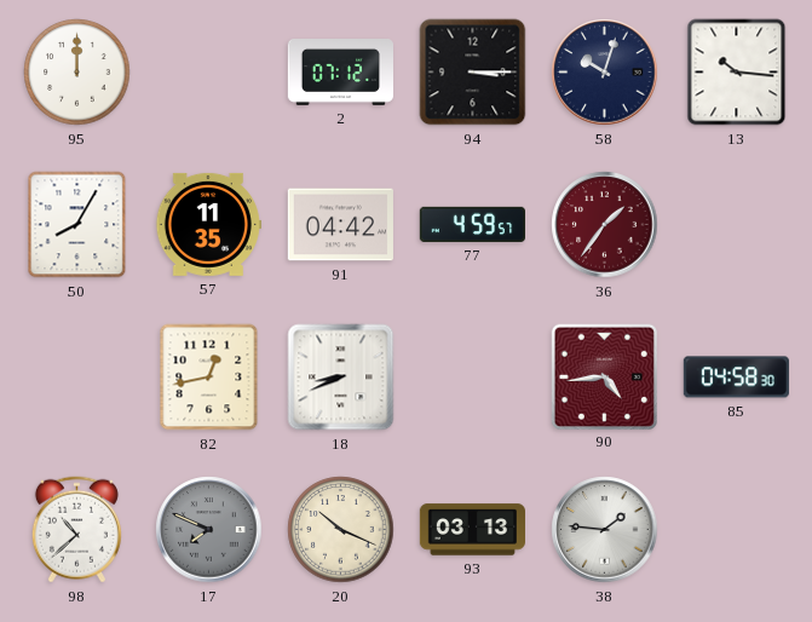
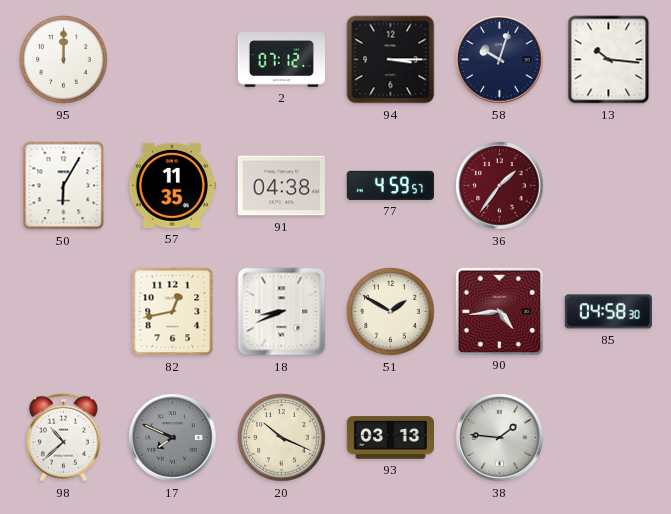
50: 8:05 -> 6:05 (64, 186)
91: 04:42 -> 04:38 (281, 186)
51: none -> 1:50 (391, 312)
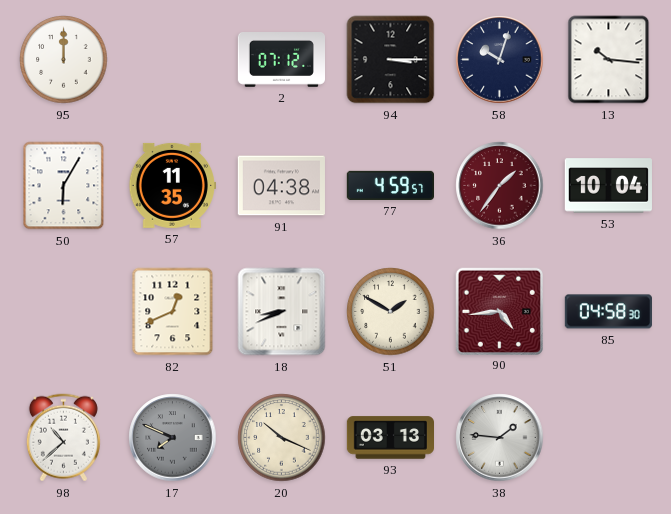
53: none -> 10:04 (608, 186)
82: 12:43 -> 12:41 (173, 312)
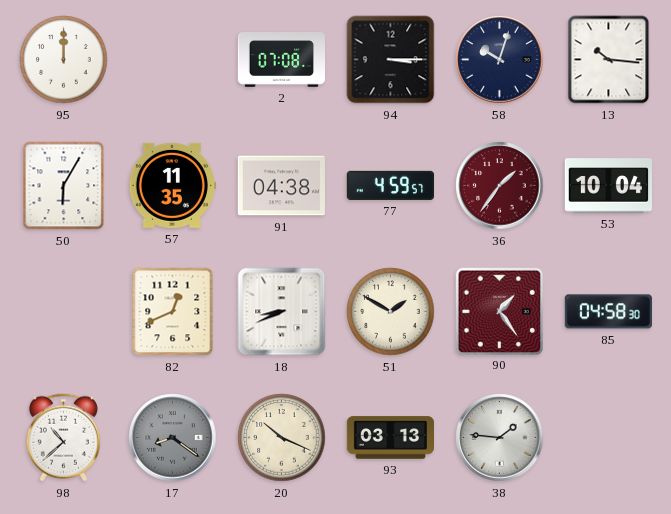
2: 07:12 -> 07:08 (281, 60)
90: 4:44 -> 1:24 (499, 311)
17: 7:49 -> 8:21 (173, 438)
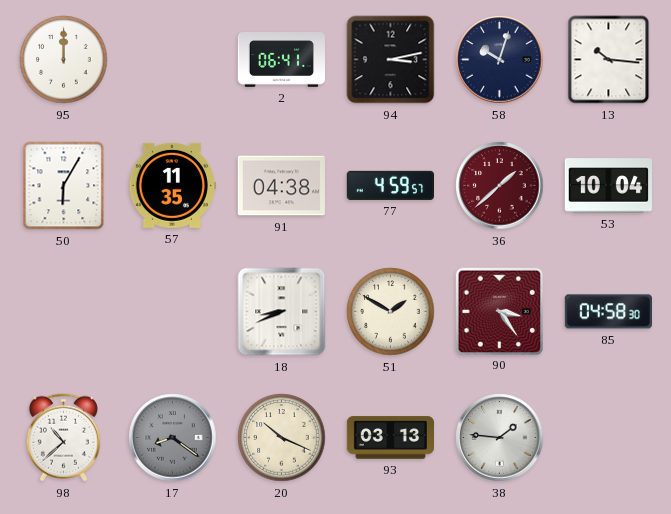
2: 07:08 -> 06:41 (281, 60)
94: 3:15 -> 3:13 (391, 60)
36: 1:36 -> 1:38 (500, 186)
82: 12:41 -> none (173, 312)
90: 1:24 -> 3:24 (499, 311)
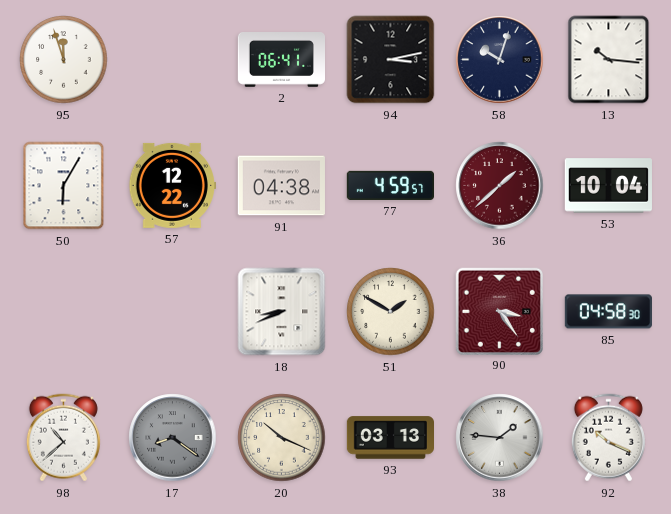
95: 12:00 -> 11:57 (64, 60)
57: 11:35 -> 12:22 (172, 185)
92: none -> 10:19 (608, 438)
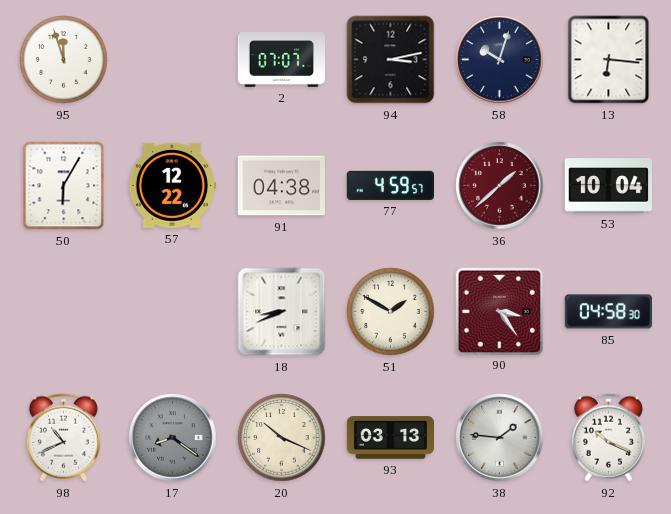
2: 06:41 -> 07:07 (281, 60)
13: 10:16 -> 6:16 (609, 60)
98: 10:38 -> 10:41 (63, 438)
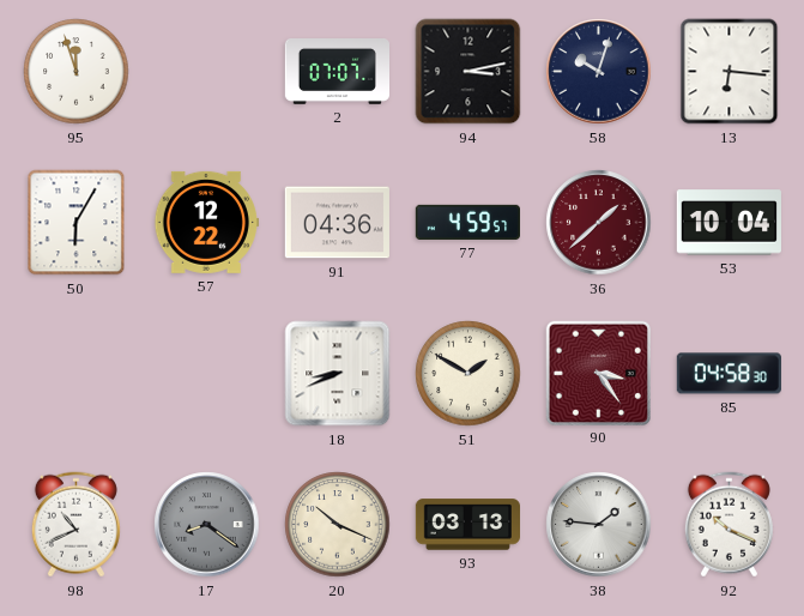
91: 04:38 -> 04:36 (337, 223)
